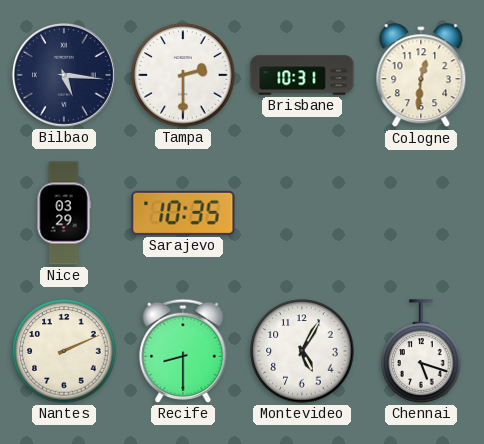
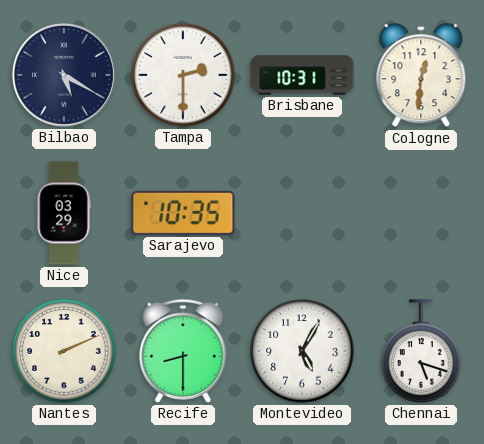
Bilbao: 5:16 -> 5:20 (64, 75)
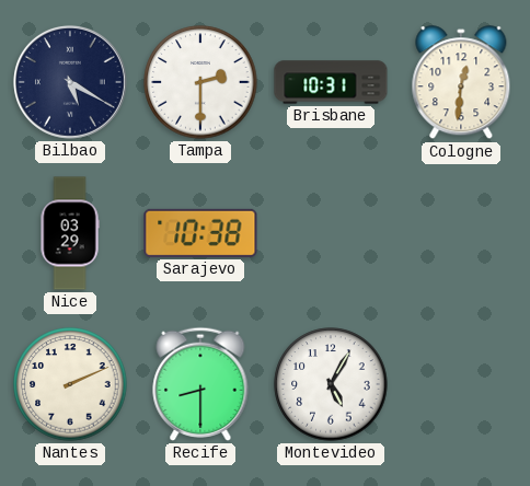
Sarajevo: 10:35 -> 10:38 (200, 233)
Chennai: 5:18 -> none (421, 351)
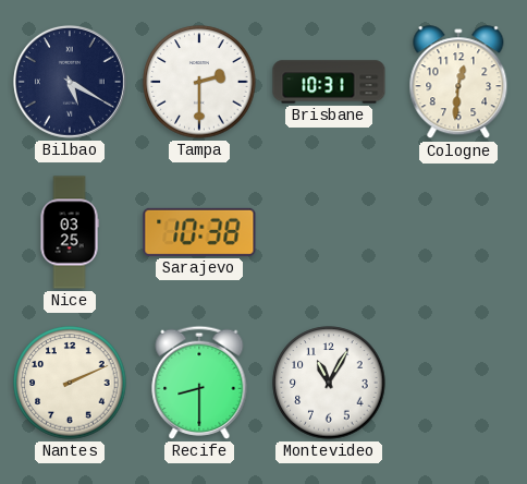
Nice: 03:29 -> 03:25 (70, 232)
Montevideo: 5:05 -> 11:05 (329, 383)
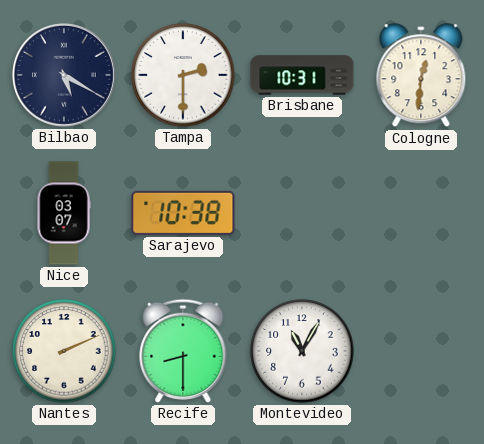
Nice: 03:25 -> 03:07 (64, 213)
